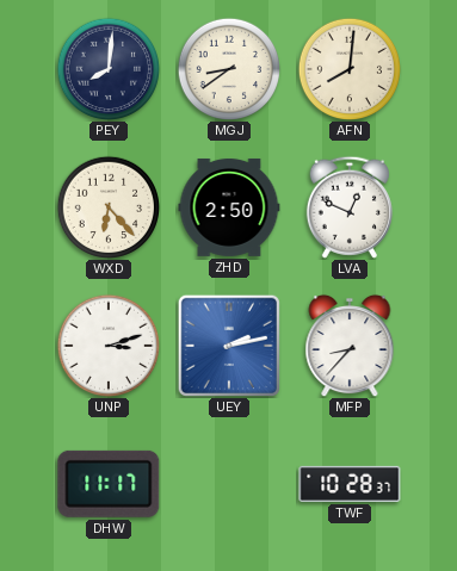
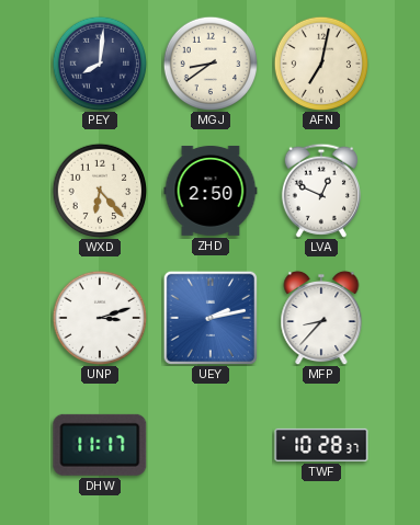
AFN: 8:01 -> 7:02 (320, 62)
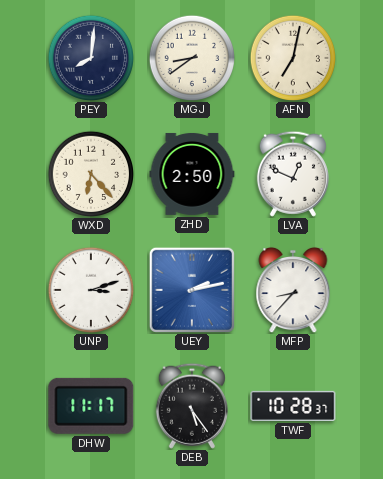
DEB: none -> 5:24 (192, 406)
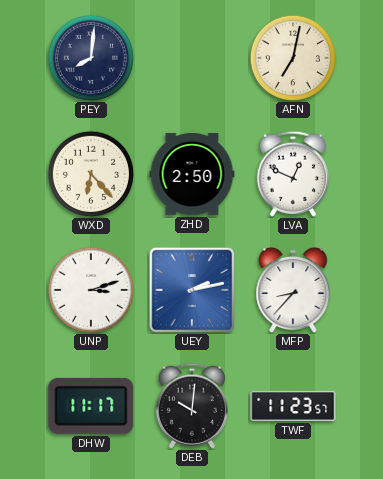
MGJ: 8:39 -> none (191, 57)
DEB: 5:24 -> 10:01 (192, 406)
TWF: 10:28 -> 11:23 (293, 406)
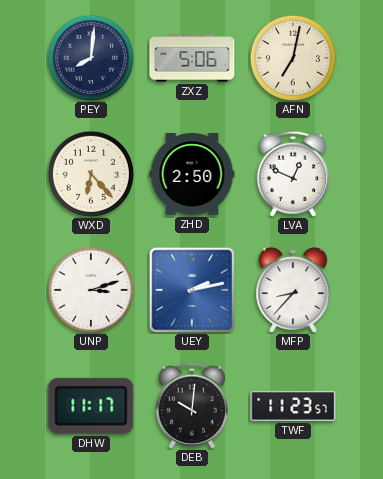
ZXZ: none -> 5:06 (192, 58)
